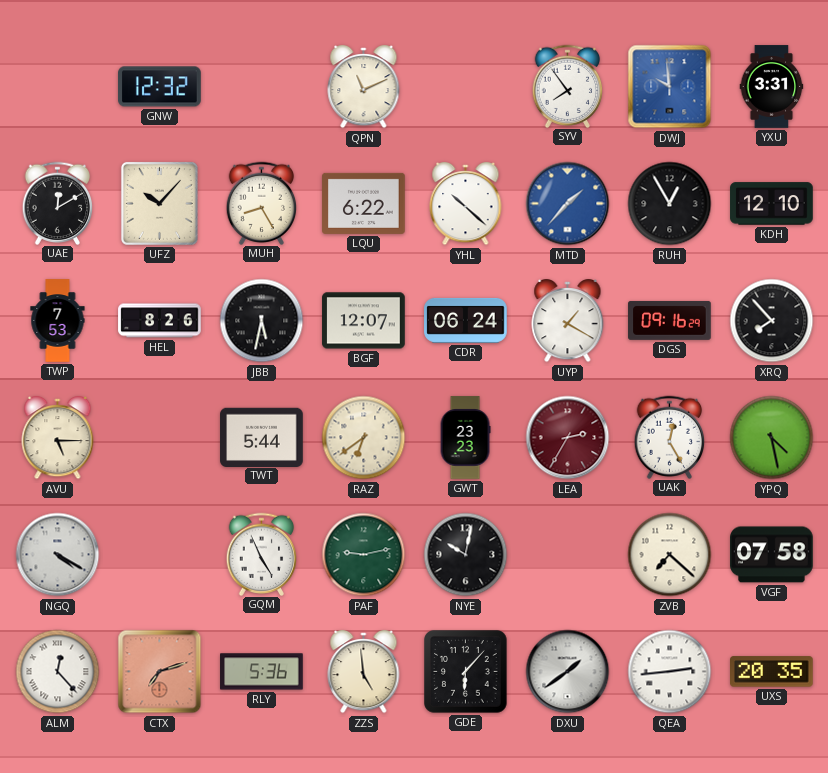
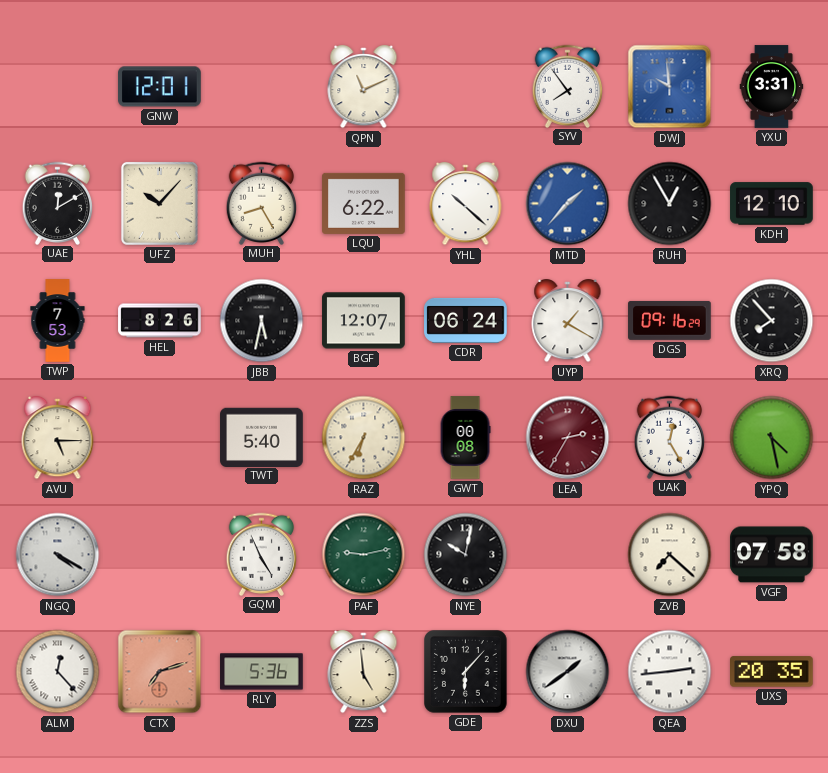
GNW: 12:32 -> 12:01 (160, 87)
TWT: 5:44 -> 5:40 (262, 437)
RAZ: 6:39 -> 6:35 (364, 438)
GWT: 23:23 -> 00:08 (465, 438)
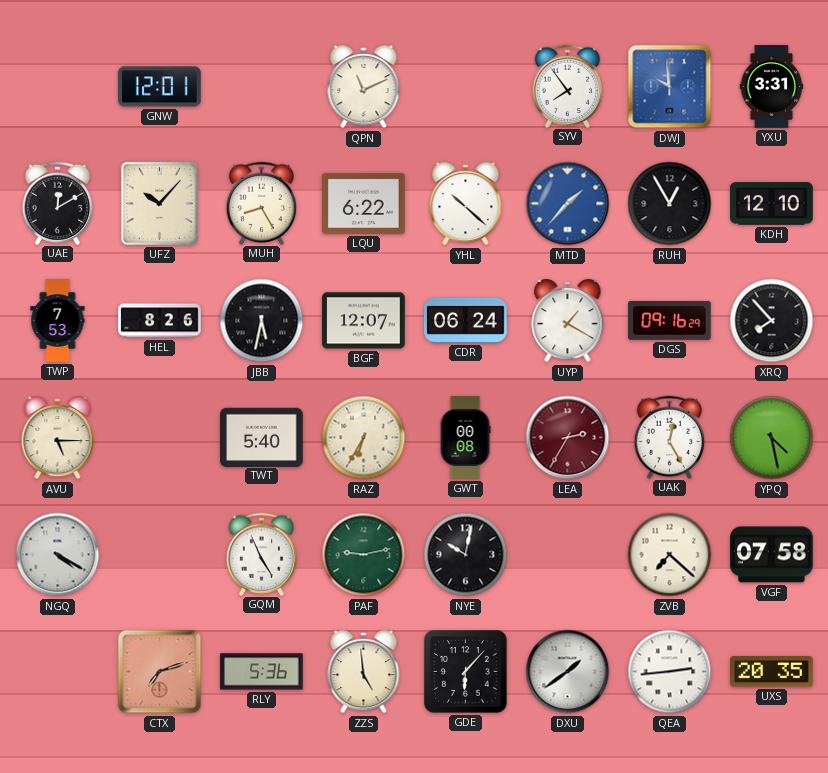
ALM: 12:23 -> none (58, 672)
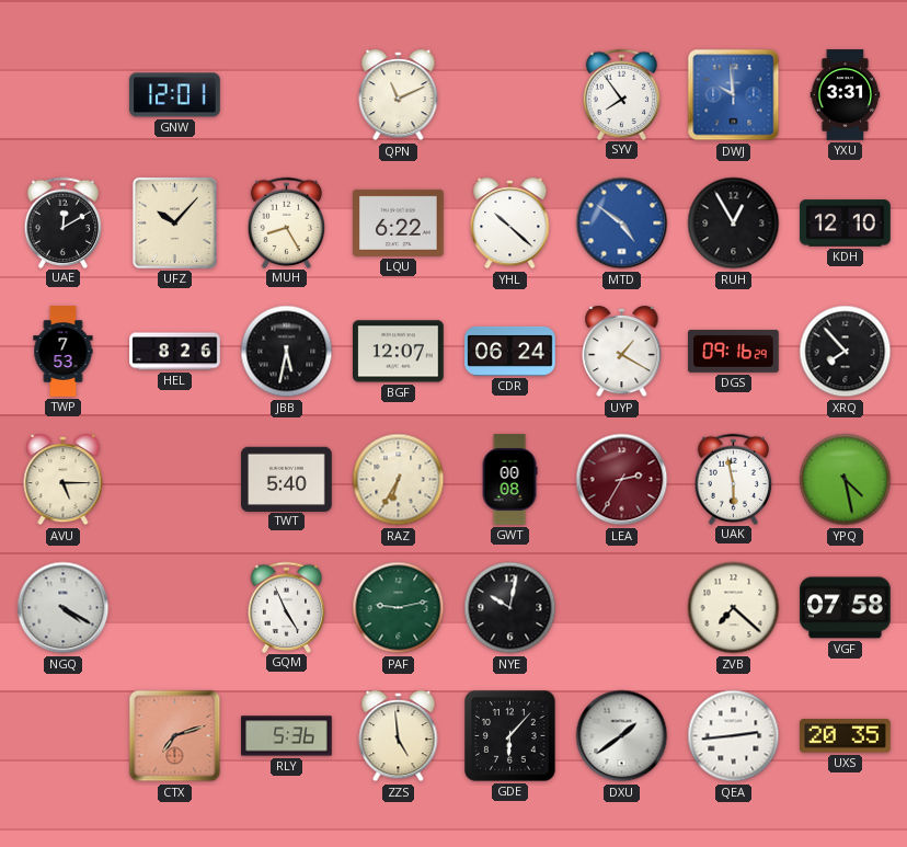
MTD: 1:37 -> 4:51 (622, 224)
UAK: 12:25 -> 5:58 (734, 479)
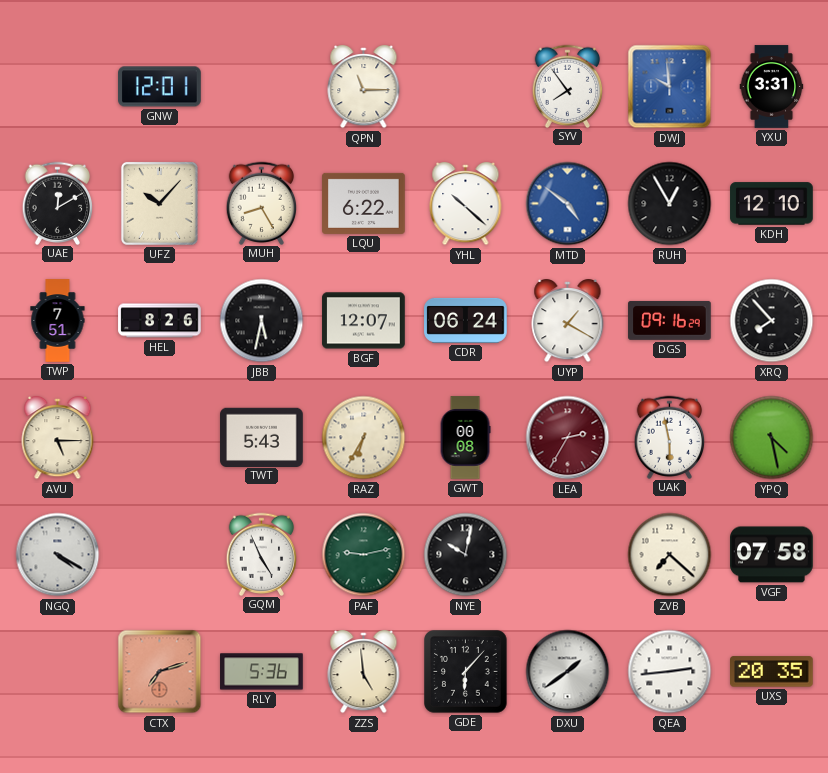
QPN: 11:11 -> 11:15 (364, 87)
TWP: 7:53 -> 7:51 (58, 321)
TWT: 5:40 -> 5:43 (262, 437)
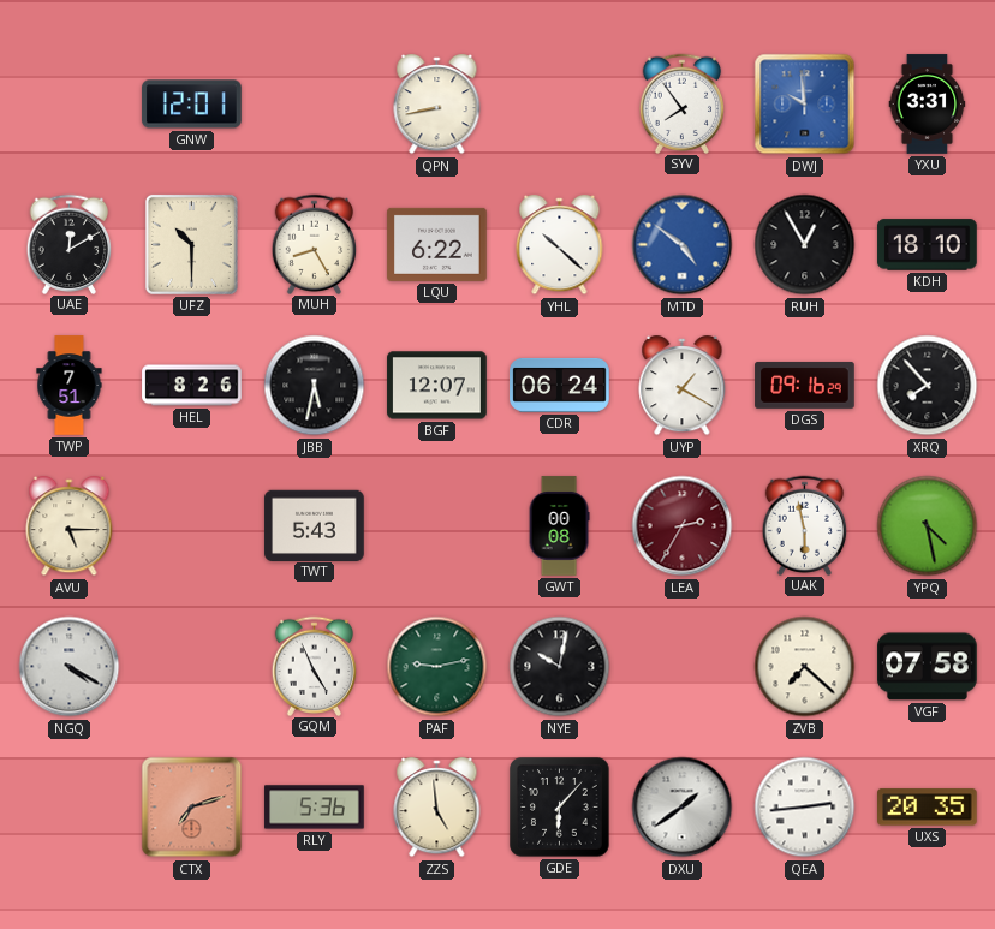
QPN: 11:15 -> 8:43 (437, 105)
UFZ: 10:07 -> 10:30 (191, 244)
KDH: 12:10 -> 18:10 (928, 245)
RAZ: 6:35 -> none (364, 438)
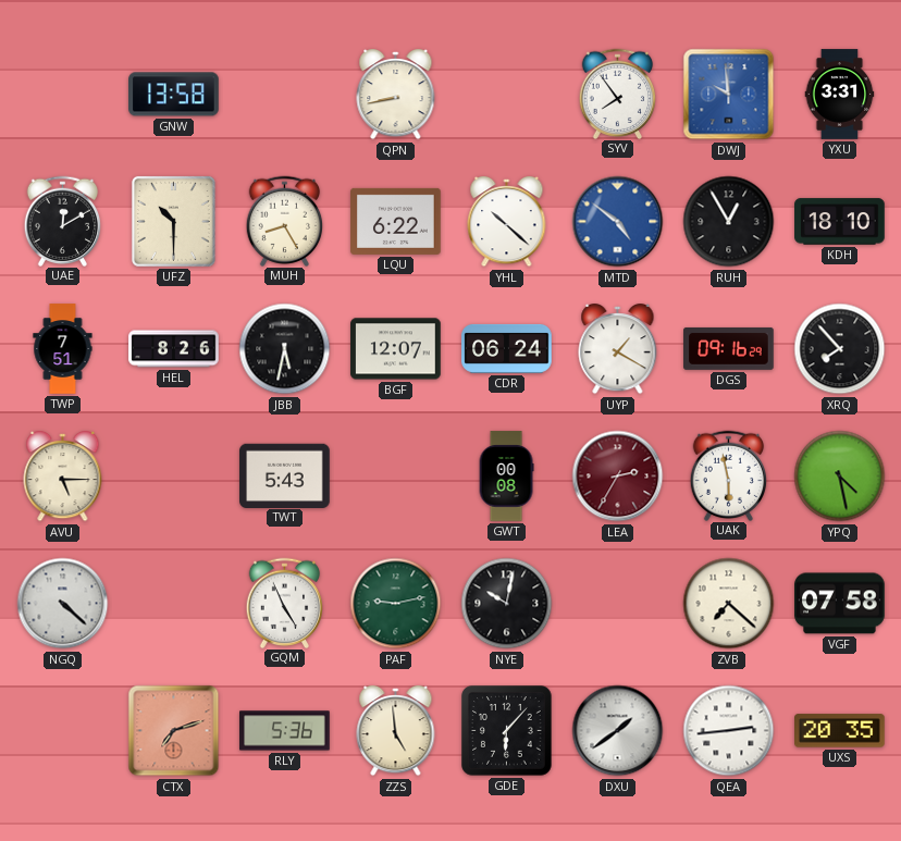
GNW: 12:01 -> 13:58 (174, 95)
NGQ: 4:20 -> 4:22 (63, 604)
